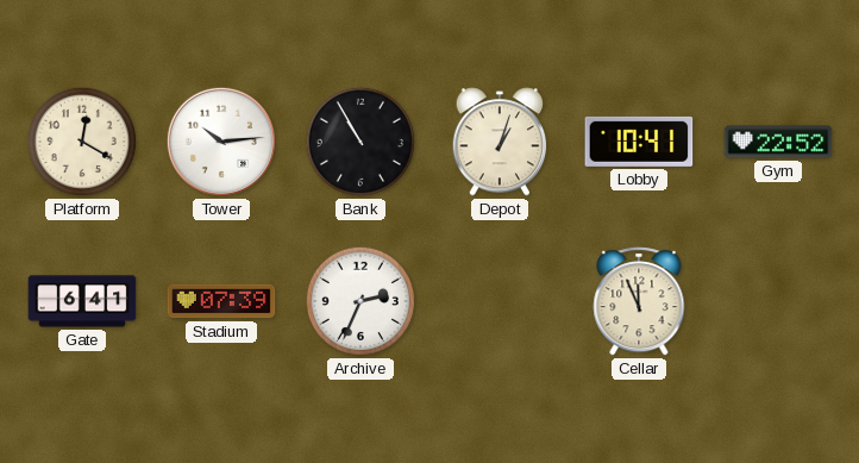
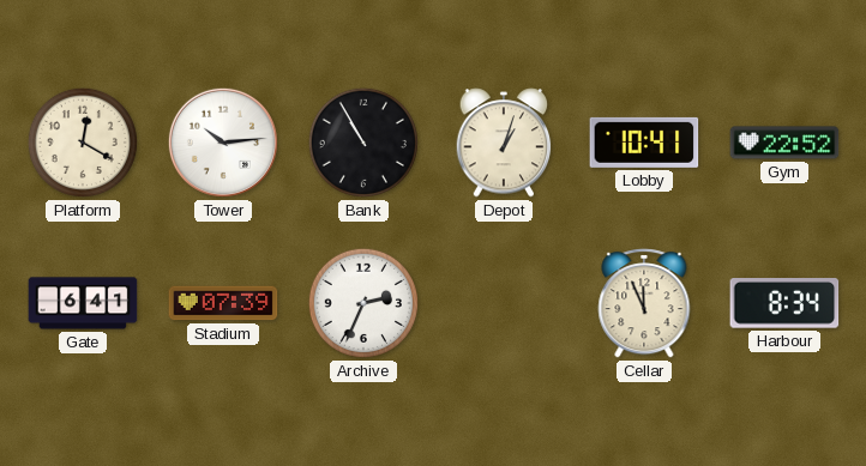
Harbour: none -> 8:34 (784, 304)
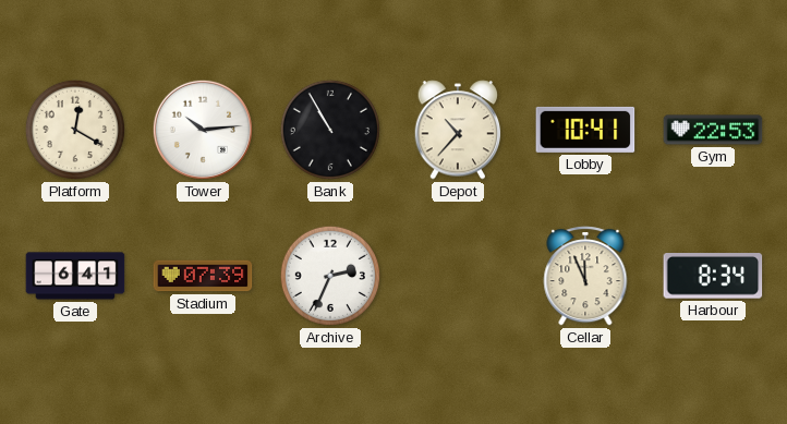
Depot: 1:03 -> 10:37 (458, 130)
Gym: 22:52 -> 22:53 (713, 130)
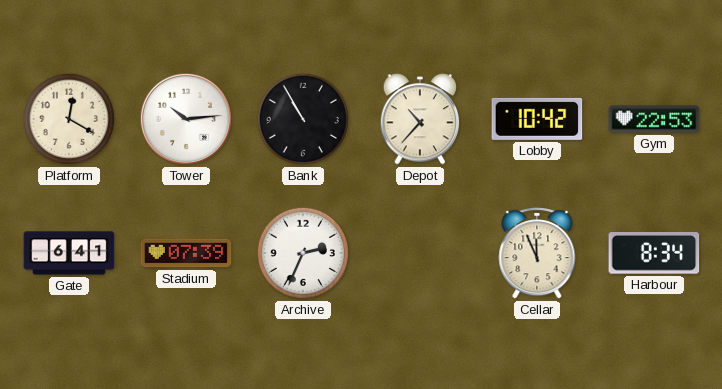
Lobby: 10:41 -> 10:42 (537, 119)
